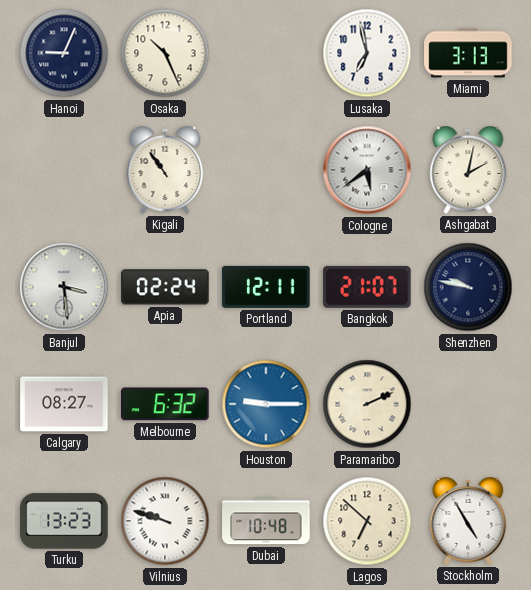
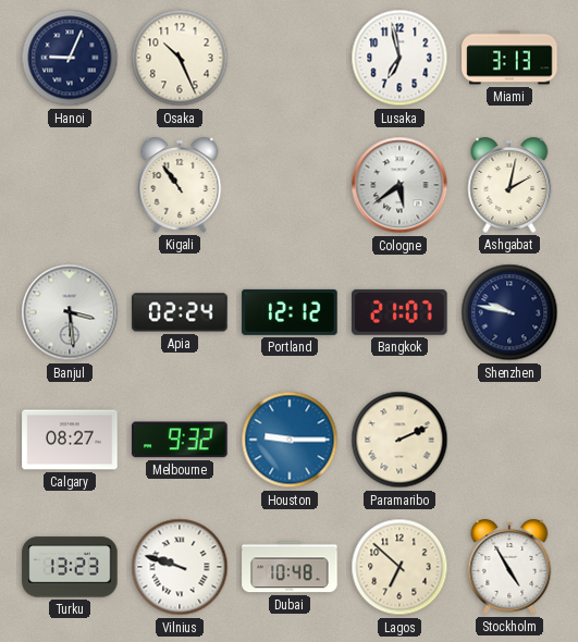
Portland: 12:11 -> 12:12 (290, 312)
Melbourne: 6:32 -> 9:32 (180, 440)
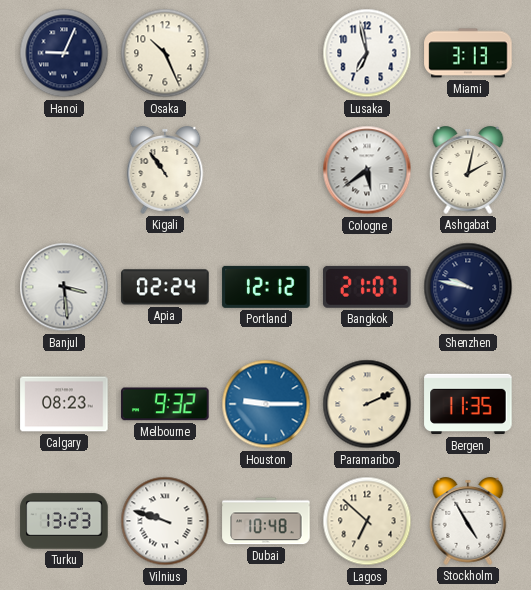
Calgary: 08:27 -> 08:23 (64, 404)
Bergen: none -> 11:35 (468, 404)
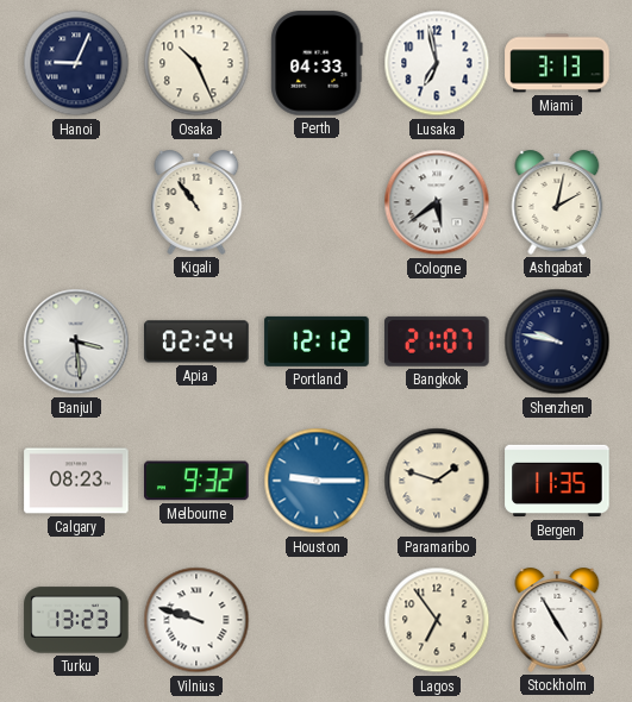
Perth: none -> 04:33 (317, 63)
Paramaribo: 2:11 -> 1:48 (437, 481)
Dubai: 10:48 -> none (266, 521)
Lagos: 6:52 -> 6:54 (437, 620)
